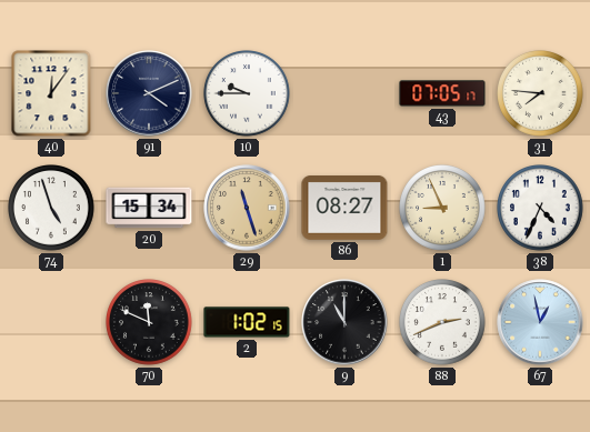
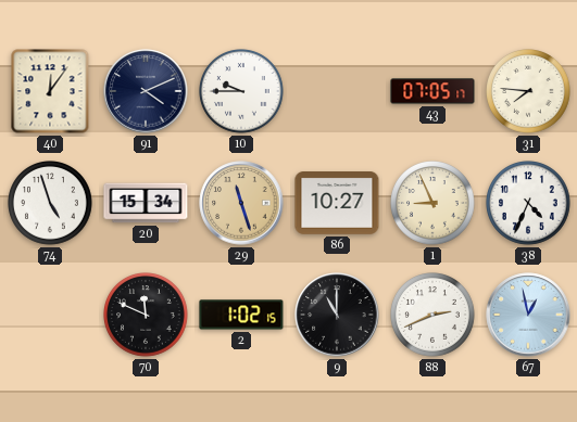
86: 08:27 -> 10:27 (337, 204)
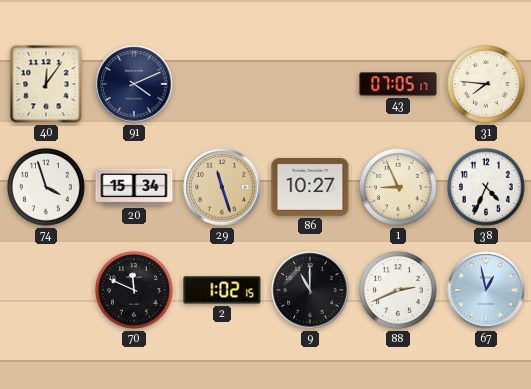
10: 9:45 -> none (242, 92)
74: 4:57 -> 3:57 (47, 188)
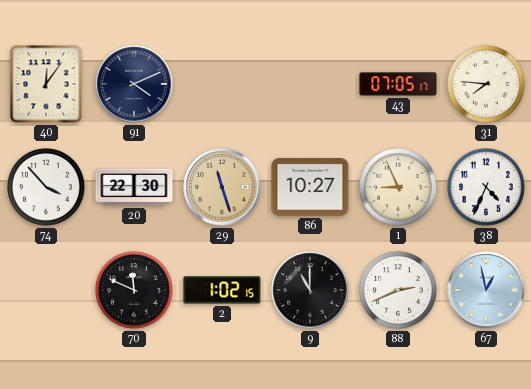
74: 3:57 -> 3:53 (47, 188)
20: 15:34 -> 22:30 (134, 187)
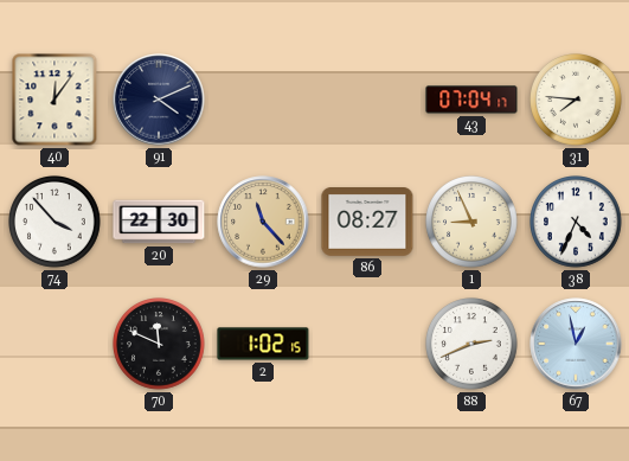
43: 07:05 -> 07:04 (471, 100)
29: 11:27 -> 11:23 (263, 222)
86: 10:27 -> 08:27 (367, 223)
9: 11:00 -> none (310, 290)
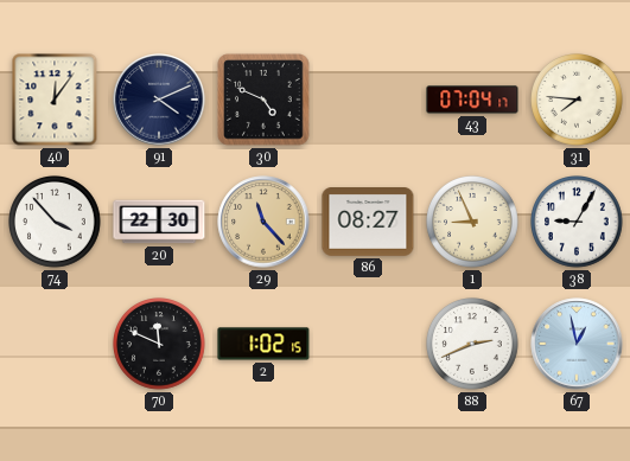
30: none -> 4:49 (263, 100)
38: 4:34 -> 9:05 (578, 223)
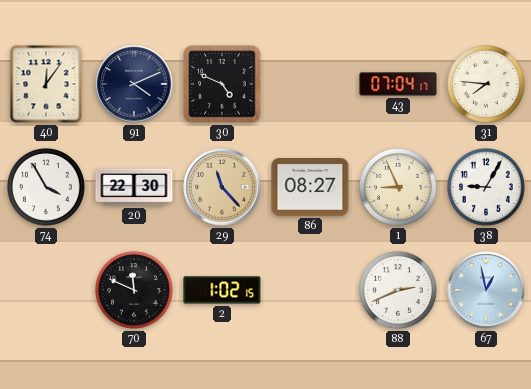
74: 3:53 -> 3:55 (47, 188)
